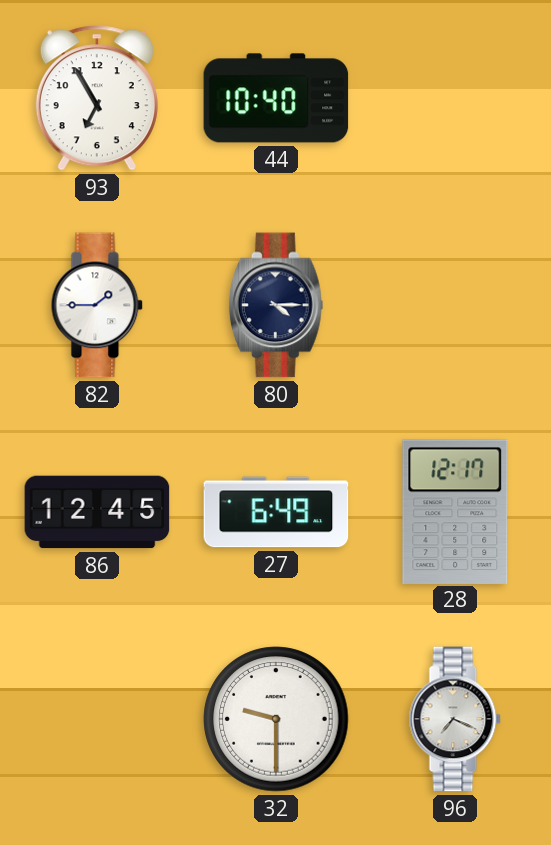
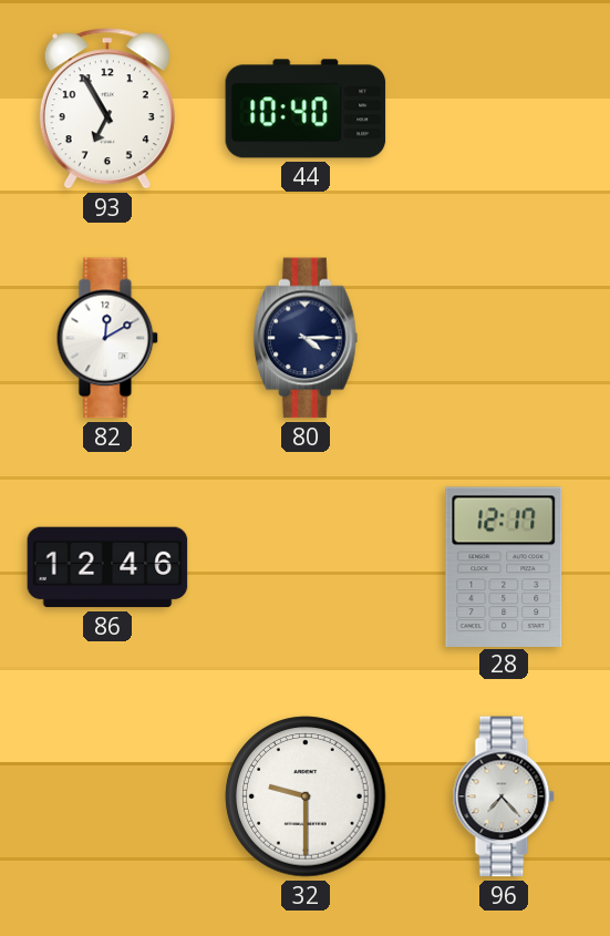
82: 1:45 -> 12:10 (107, 338)
86: 12:45 -> 12:46 (107, 567)
27: 6:49 -> none (276, 512)
96: 7:19 -> 7:23 (504, 796)
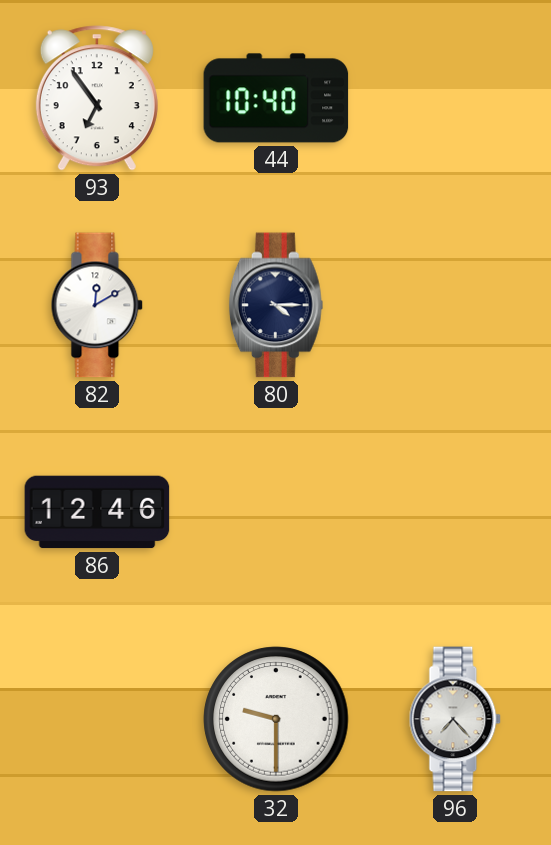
93: 6:55 -> 6:54 (97, 98)
28: 12:17 -> none (504, 566)
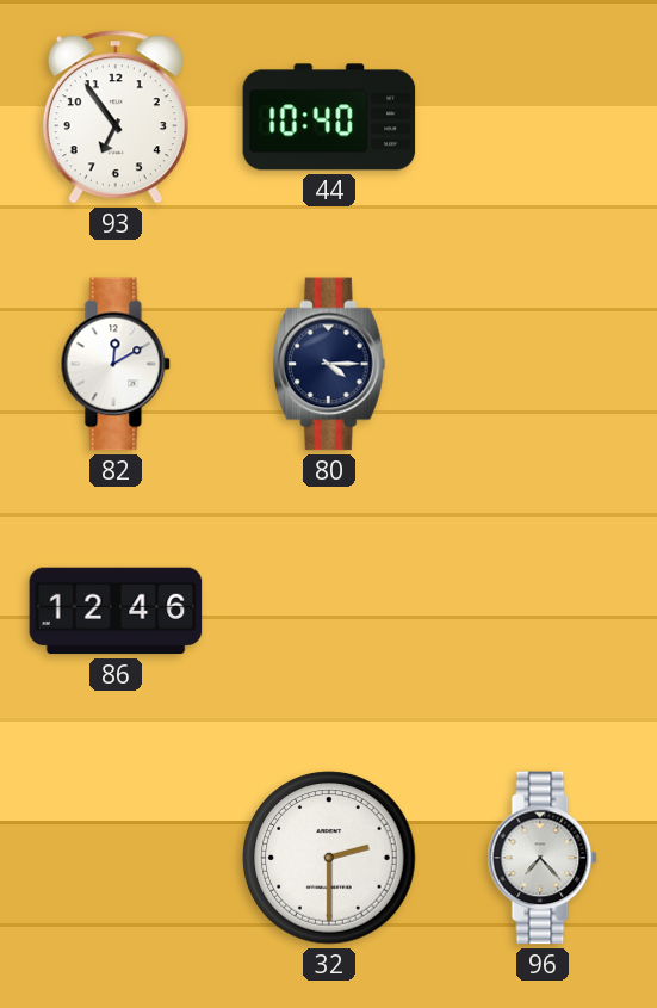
32: 9:30 -> 2:30 (329, 858)
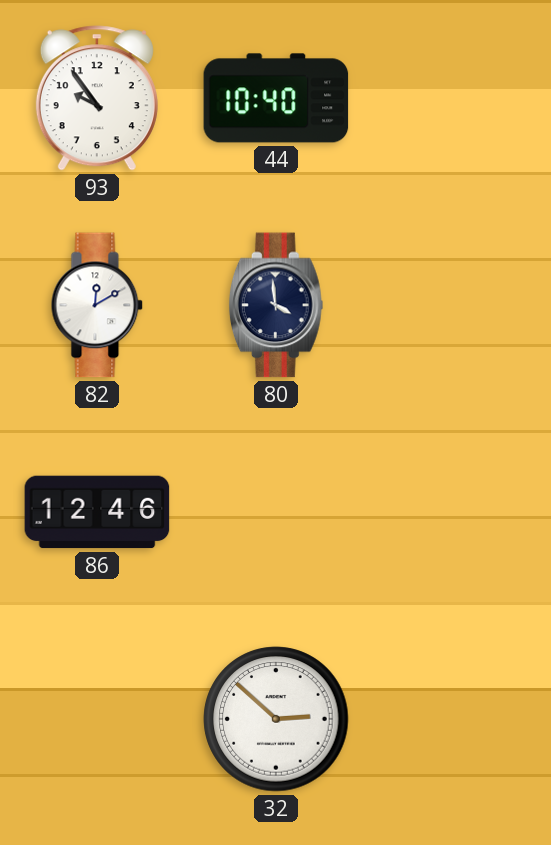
93: 6:54 -> 9:54 (97, 98)
80: 4:15 -> 3:59 (276, 305)
32: 2:30 -> 2:52 (276, 719)
96: 7:23 -> none (543, 858)
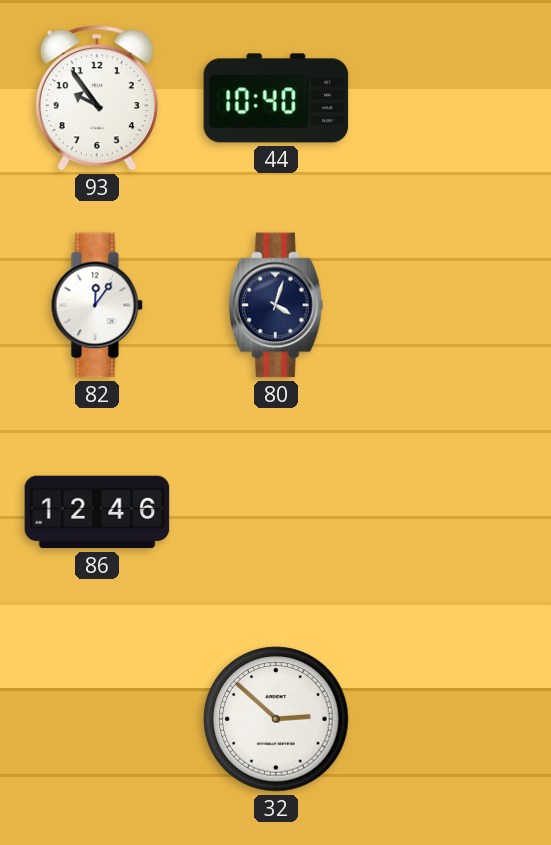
82: 12:10 -> 12:06 (97, 305)
80: 3:59 -> 4:03 (276, 305)
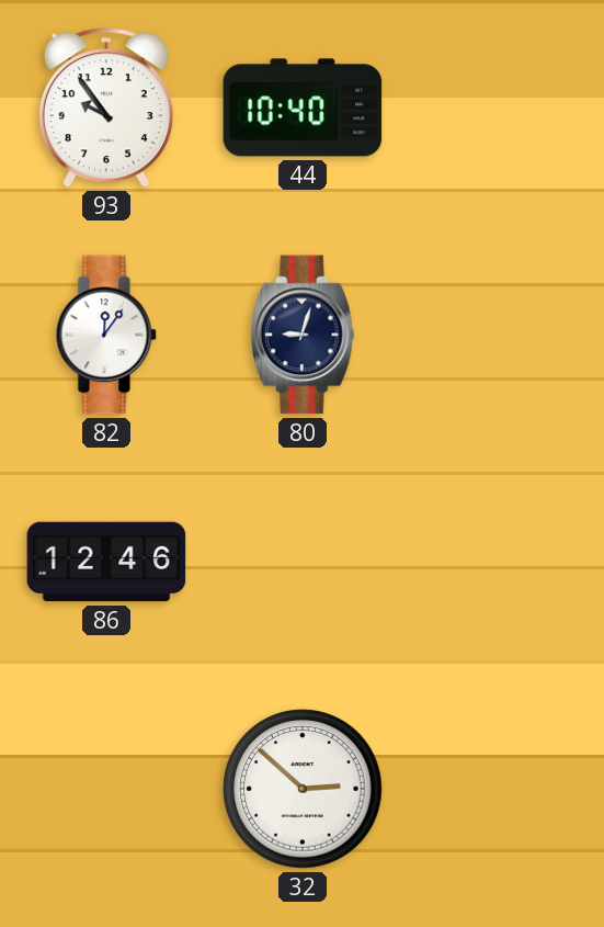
80: 4:03 -> 9:03 (303, 335)
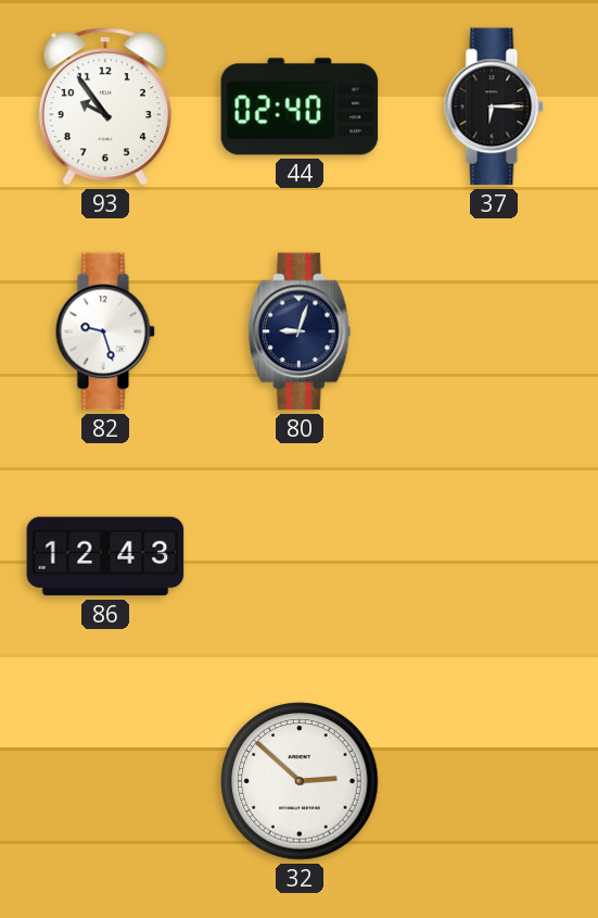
44: 10:40 -> 02:40 (300, 106)
37: none -> 6:15 (494, 106)
82: 12:06 -> 9:27 (105, 331)
86: 12:46 -> 12:43 (105, 556)
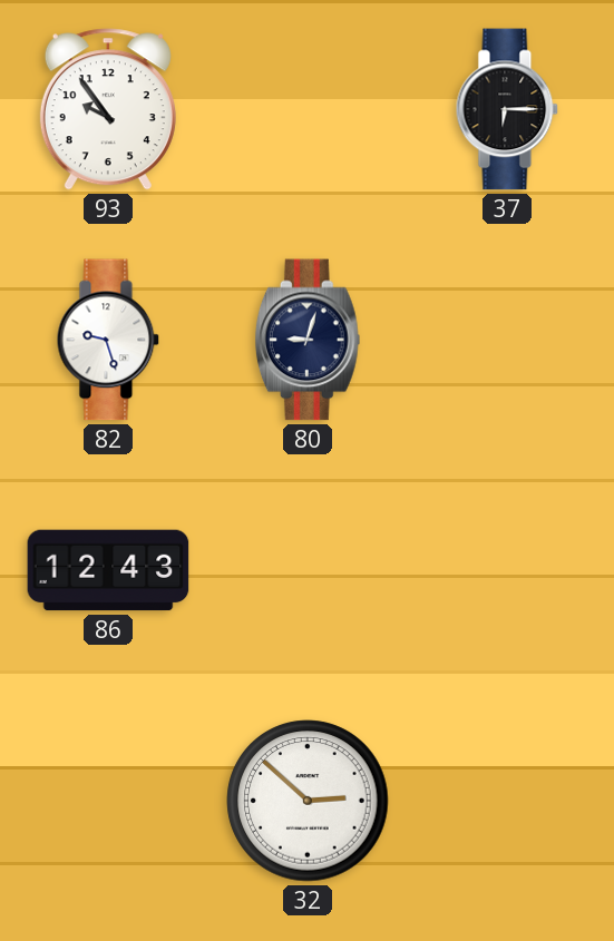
44: 02:40 -> none (300, 106)
